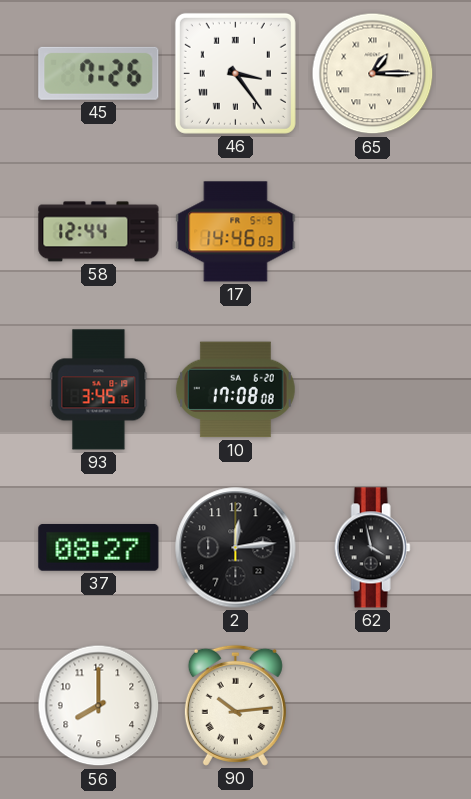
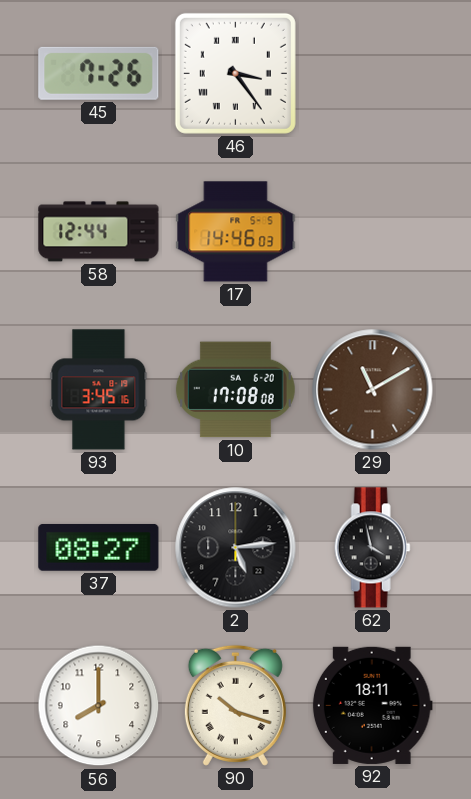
65: 1:15 -> none (373, 74)
29: none -> 11:10 (373, 390)
2: 12:14 -> 5:14 (236, 548)
90: 10:14 -> 10:18 (235, 705)
92: none -> 18:11 (372, 705)
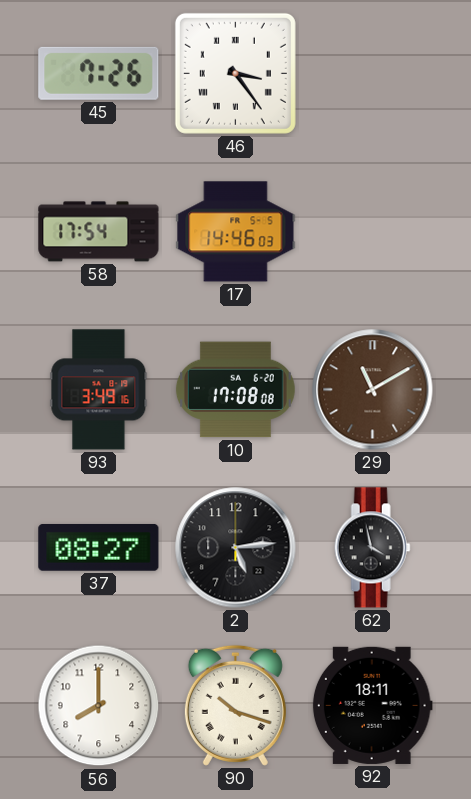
58: 12:44 -> 17:54 (99, 232)
93: 3:45 -> 3:49 (99, 390)
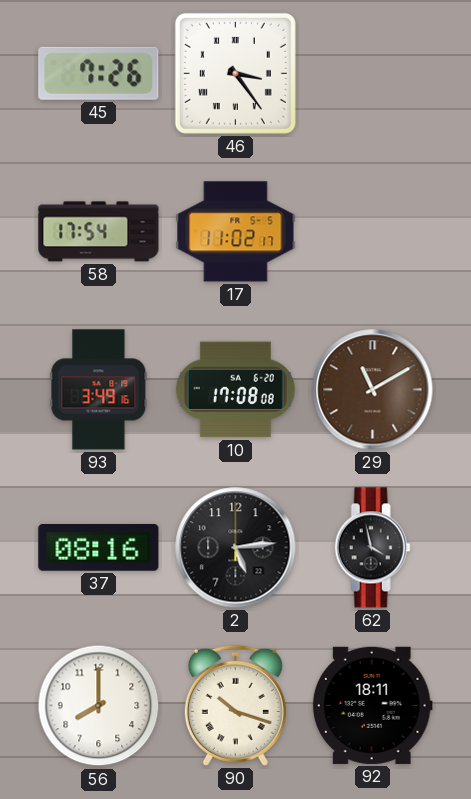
17: 14:46 -> 11:02 (236, 232)
37: 08:27 -> 08:16 (99, 547)
